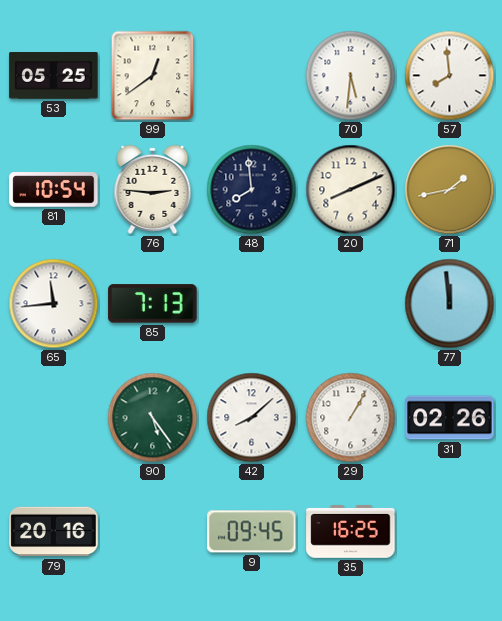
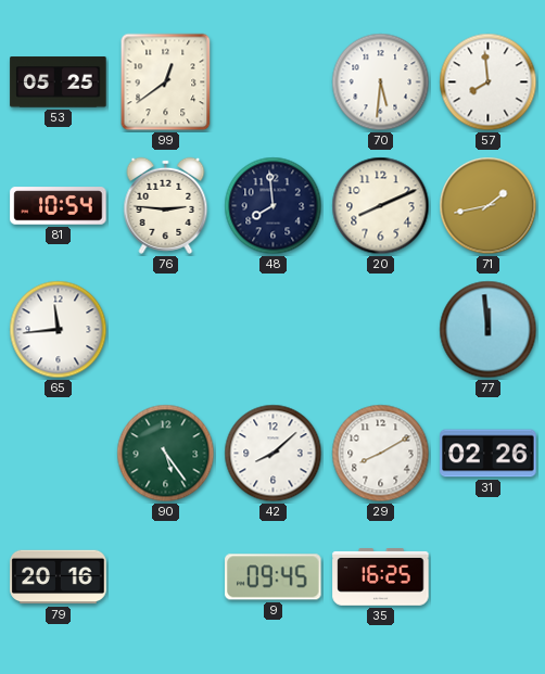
85: 7:13 -> none (153, 304)
29: 1:05 -> 8:10 (381, 454)
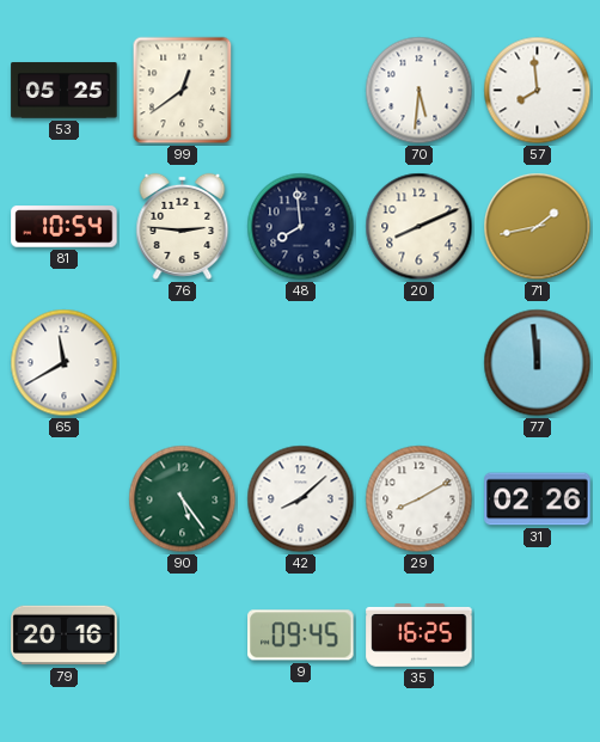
65: 11:44 -> 11:40 (65, 363)
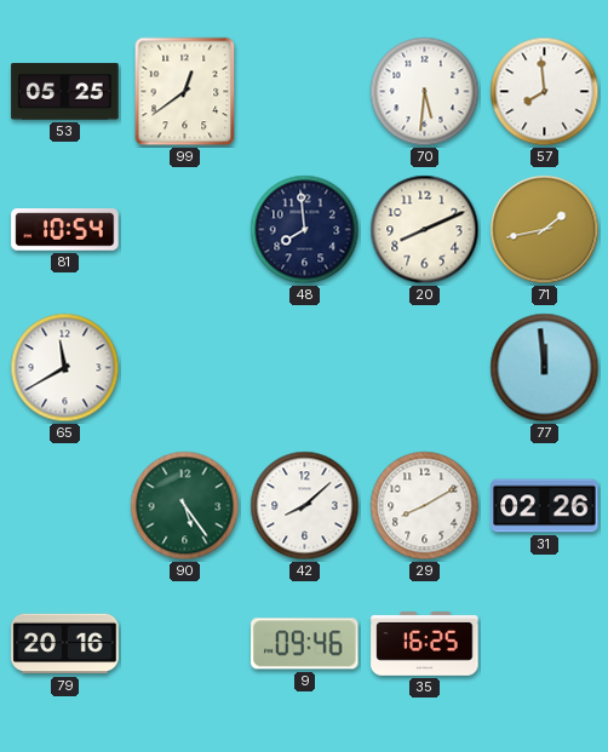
76: 2:46 -> none (183, 226)
9: 09:45 -> 09:46 (305, 644)
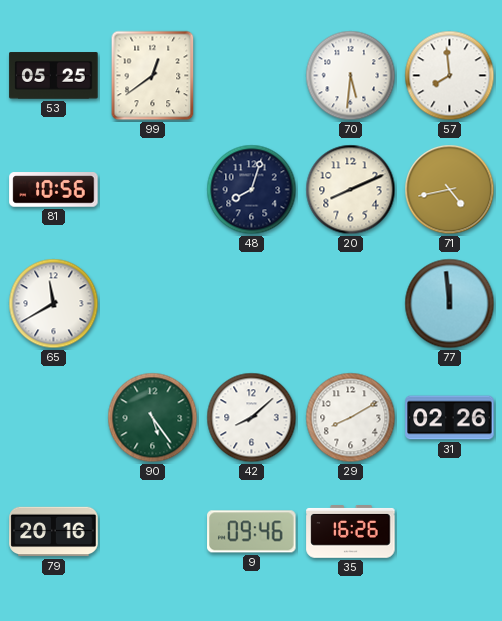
81: 10:54 -> 10:56 (54, 190)
48: 7:59 -> 8:03 (252, 190)
71: 1:43 -> 4:43 (450, 190)
35: 16:25 -> 16:26 (351, 532)
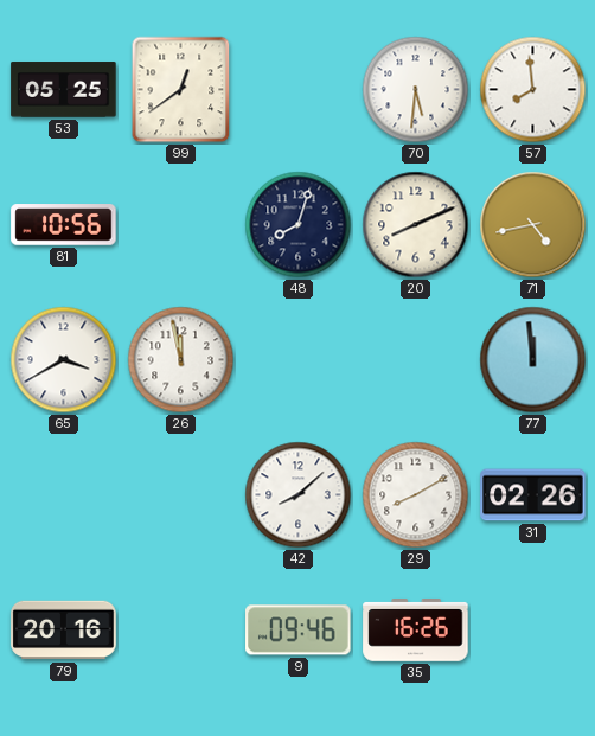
65: 11:40 -> 3:40 (64, 360)
26: none -> 11:58 (181, 360)
90: 5:24 -> none (153, 418)
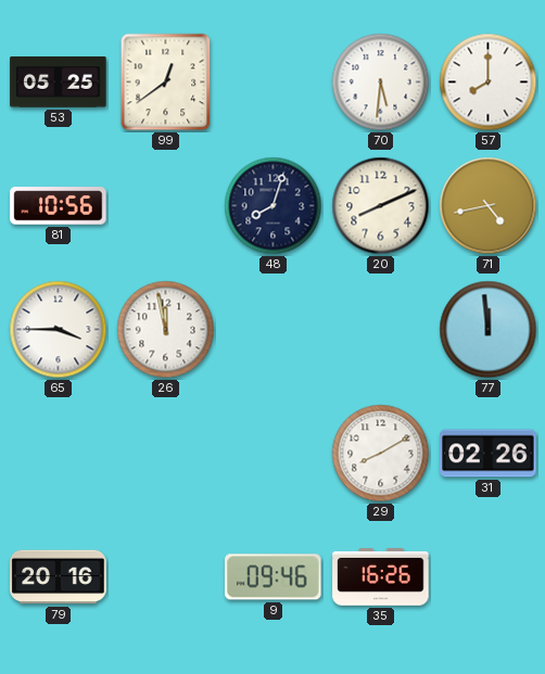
57: 7:59 -> 8:00 (489, 82)
65: 3:40 -> 3:45 (59, 330)
42: 8:08 -> none (299, 495)
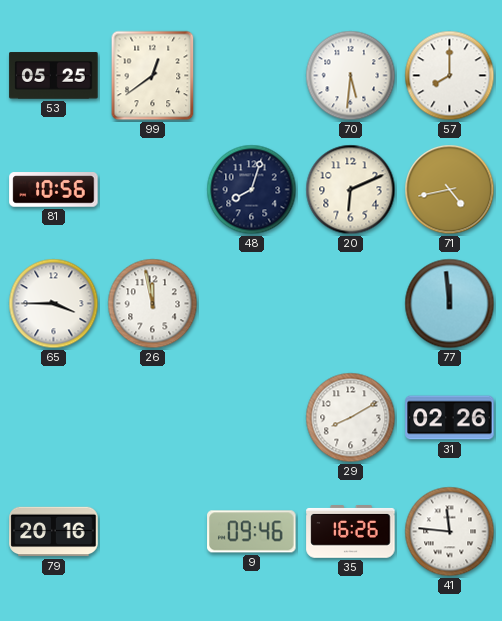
20: 8:11 -> 6:11 (351, 190)
41: none -> 11:46 (450, 532)
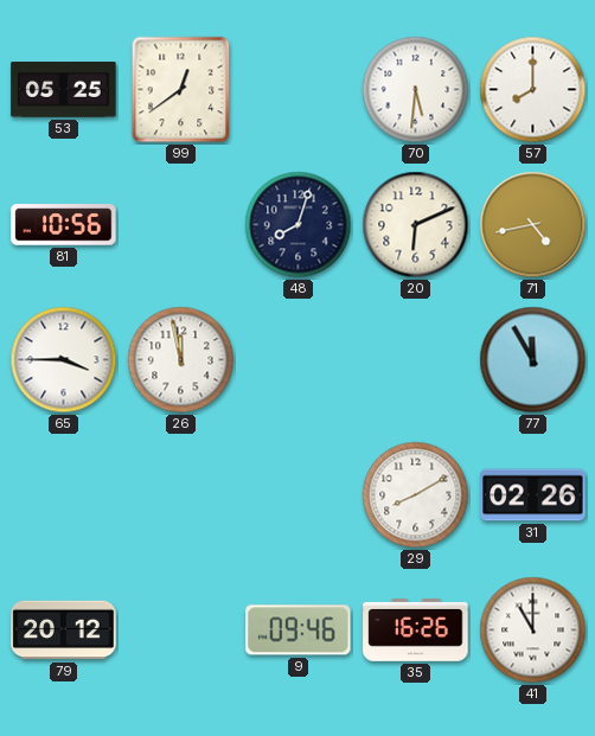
77: 11:59 -> 11:55 (533, 360)
79: 20:16 -> 20:12 (64, 631)
41: 11:46 -> 11:00 (533, 631)
